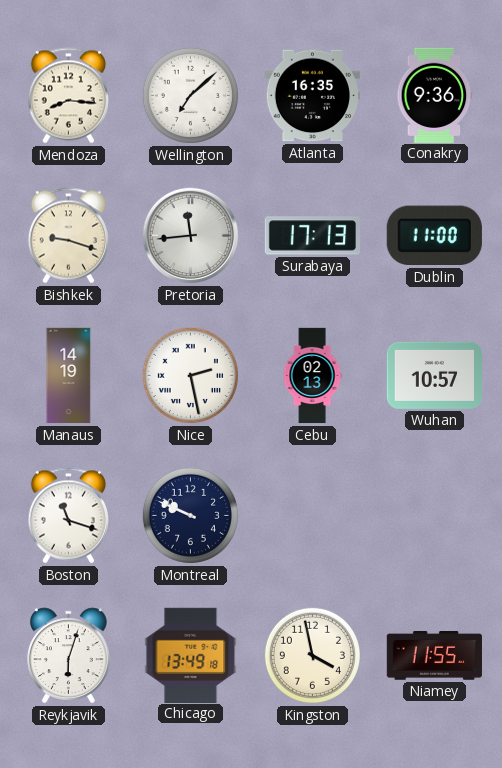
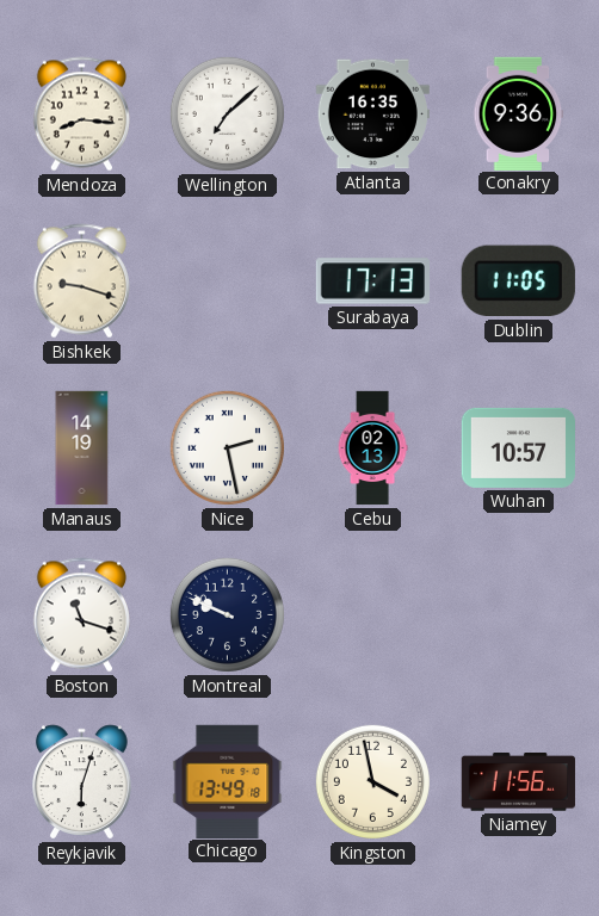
Pretoria: 11:44 -> none (191, 236)
Dublin: 11:00 -> 11:05 (518, 281)
Niamey: 11:55 -> 11:56 (518, 782)
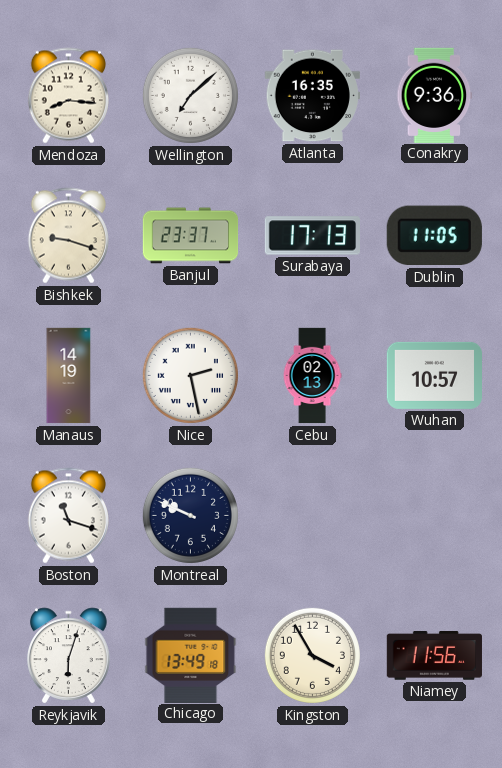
Banjul: none -> 23:37 (191, 236)
Kingston: 3:58 -> 3:55 (312, 655)
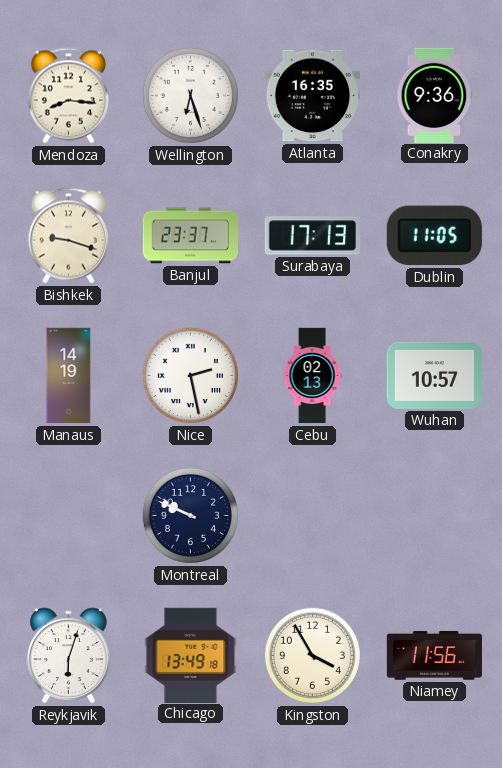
Wellington: 7:08 -> 6:27 (190, 95)
Boston: 11:18 -> none (68, 516)
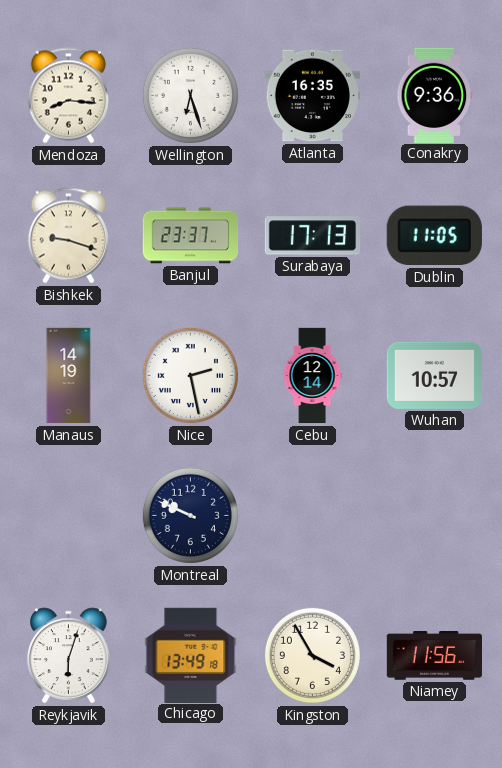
Cebu: 02:13 -> 12:14 (312, 376)
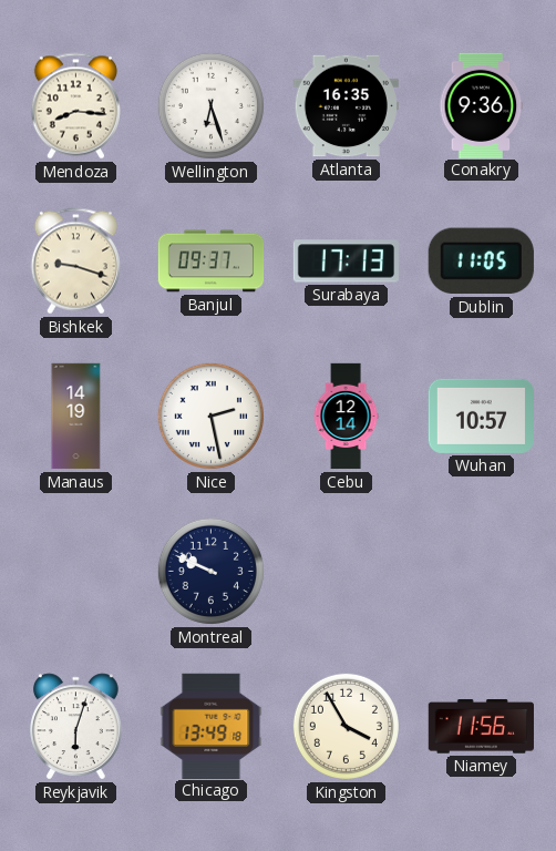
Banjul: 23:37 -> 09:37 (212, 262)
